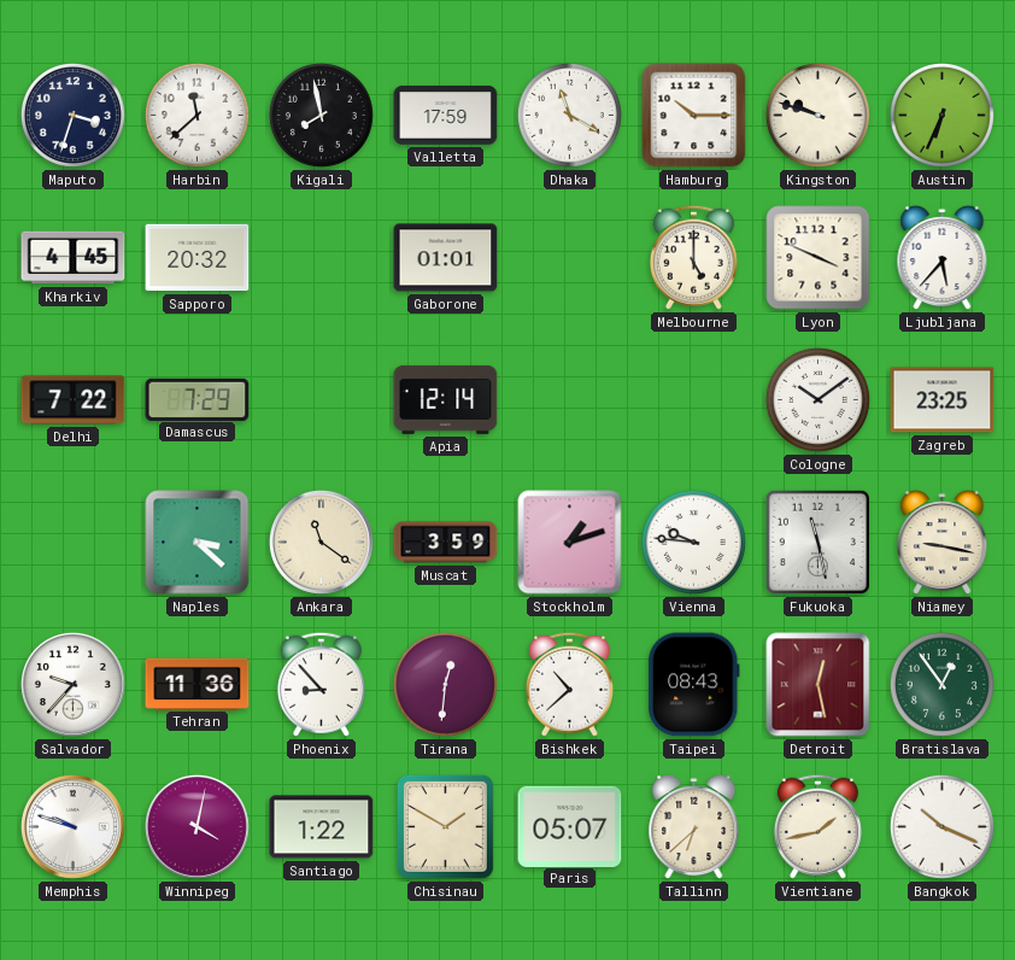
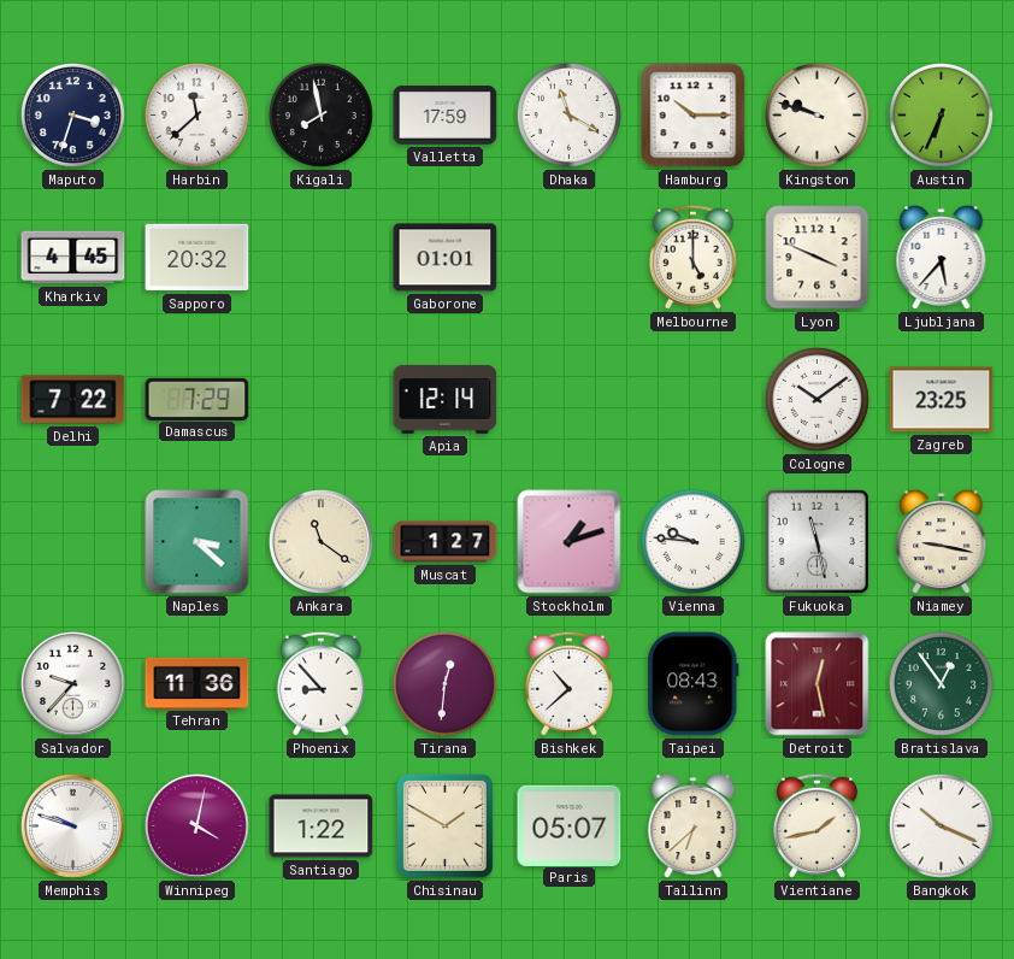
Muscat: 3:59 -> 1:27 (446, 542)
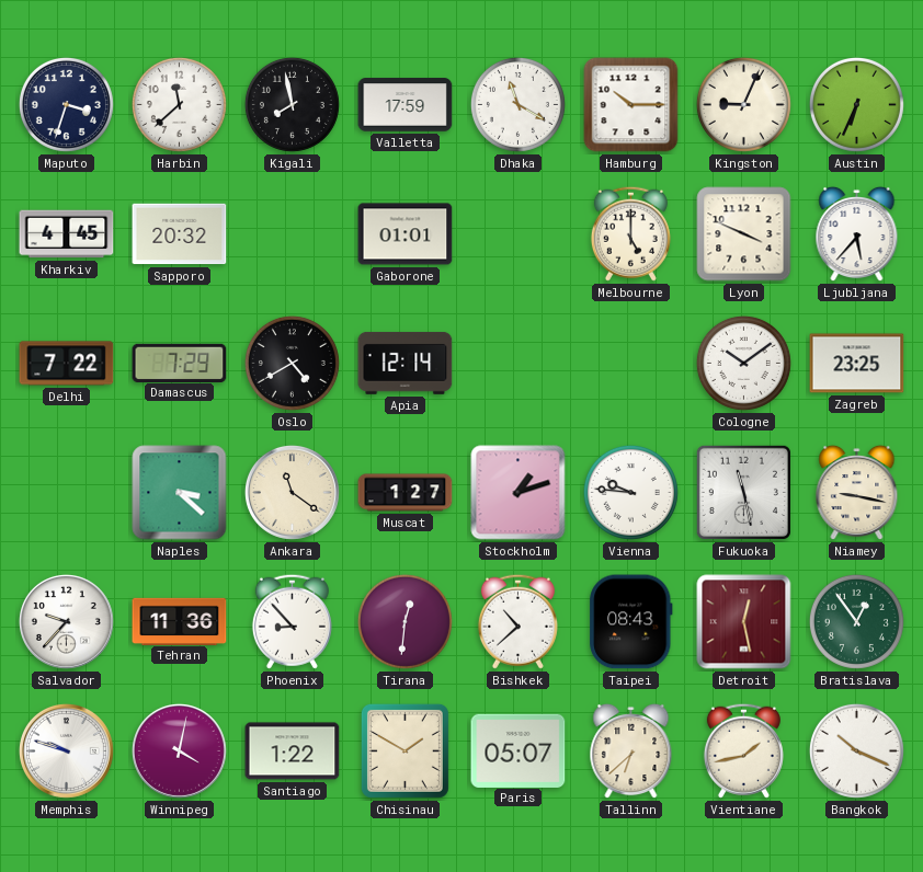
Kingston: 9:48 -> 9:04 (743, 104)
Oslo: none -> 4:40 (292, 363)
